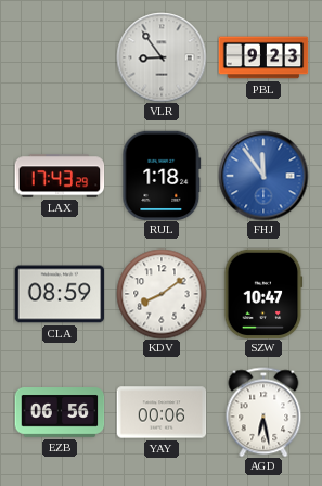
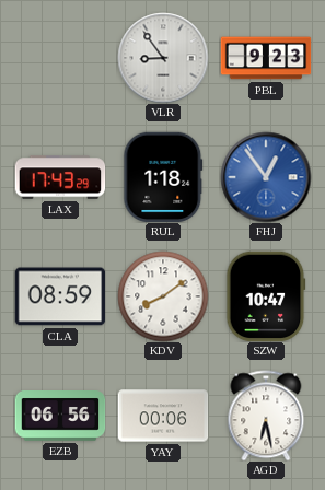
FHJ: 11:54 -> 12:54 (266, 177)
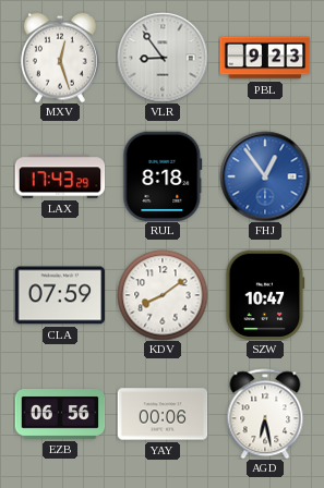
MXV: none -> 12:27 (60, 58)
RUL: 1:18 -> 8:18 (163, 176)
CLA: 08:59 -> 07:59 (60, 295)
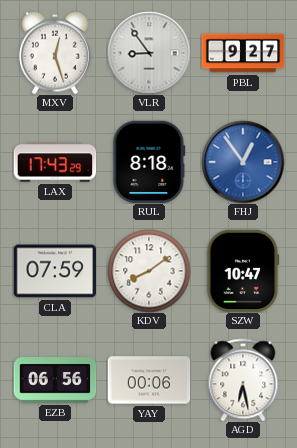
PBL: 9:23 -> 9:27 (243, 53)
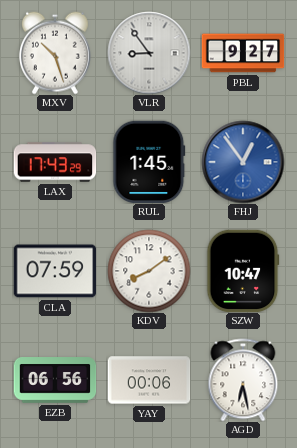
MXV: 12:27 -> 10:27 (55, 53)
RUL: 8:18 -> 1:45 (149, 162)
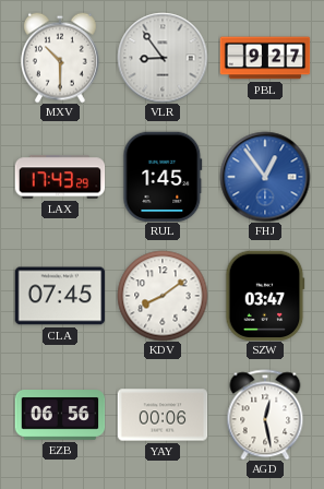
MXV: 10:27 -> 10:30 (60, 58)
CLA: 07:59 -> 07:45 (60, 296)
SZW: 10:47 -> 03:47 (265, 296)
AGD: 6:28 -> 12:28 (265, 415)
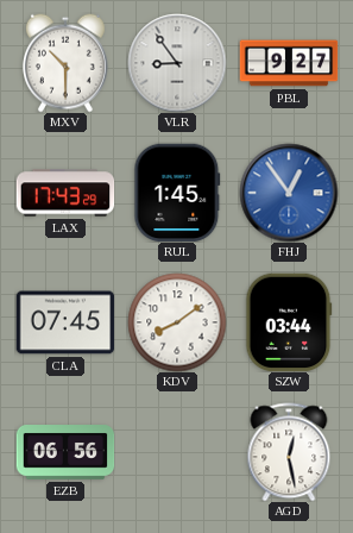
SZW: 03:47 -> 03:44 (289, 322)
YAY: 00:06 -> none (163, 415)
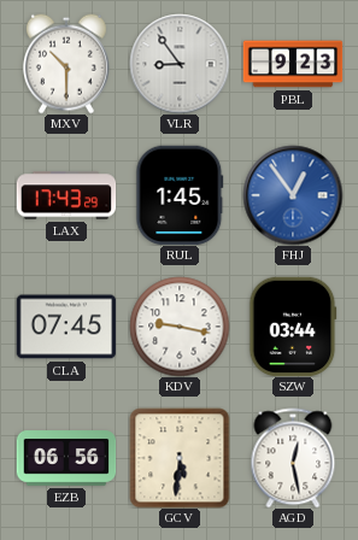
PBL: 9:27 -> 9:23 (293, 64)
KDV: 8:09 -> 9:17 (180, 327)
GCV: none -> 5:31 (180, 458)
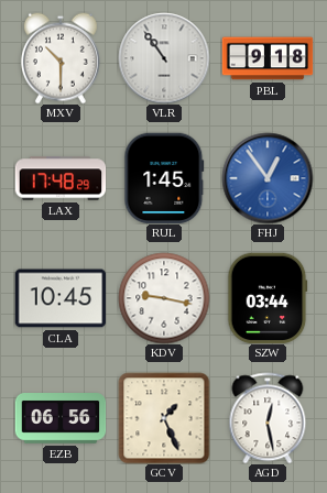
VLR: 8:54 -> 10:54 (164, 58)
PBL: 9:23 -> 9:18 (268, 58)
LAX: 17:43 -> 17:48 (61, 178)
CLA: 07:45 -> 10:45 (61, 298)
GCV: 5:31 -> 1:26 (164, 418)
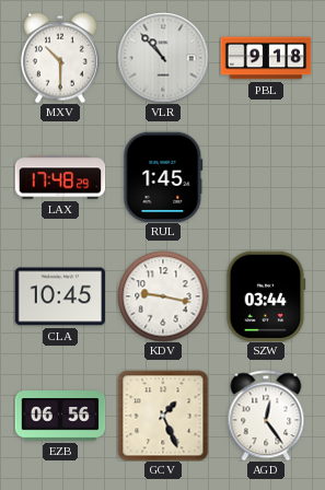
VLR: 10:54 -> 10:53 (163, 58)
FHJ: 12:54 -> none (268, 178)
AGD: 12:28 -> 12:24 (266, 416)
